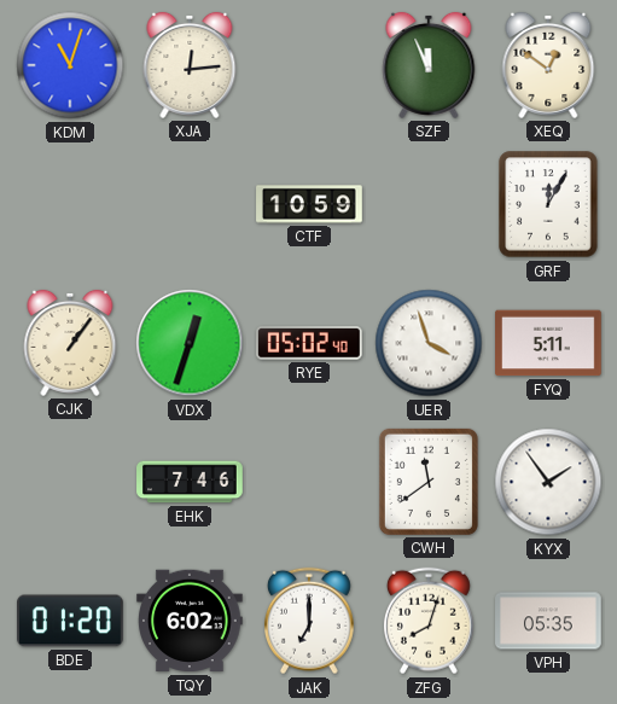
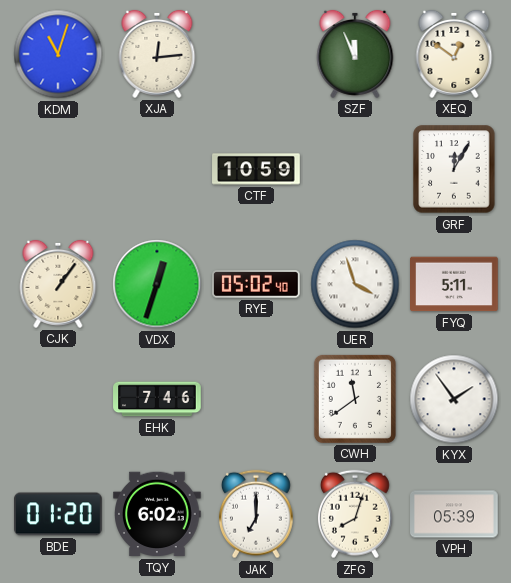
VPH: 05:35 -> 05:39 (454, 514)
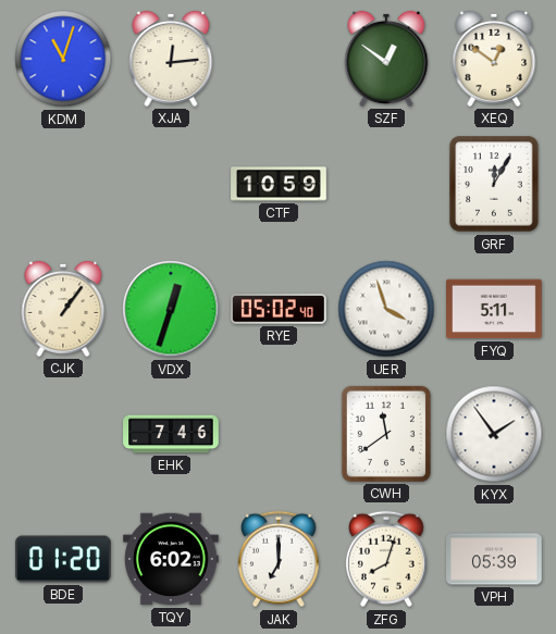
SZF: 11:56 -> 12:51 (386, 59)
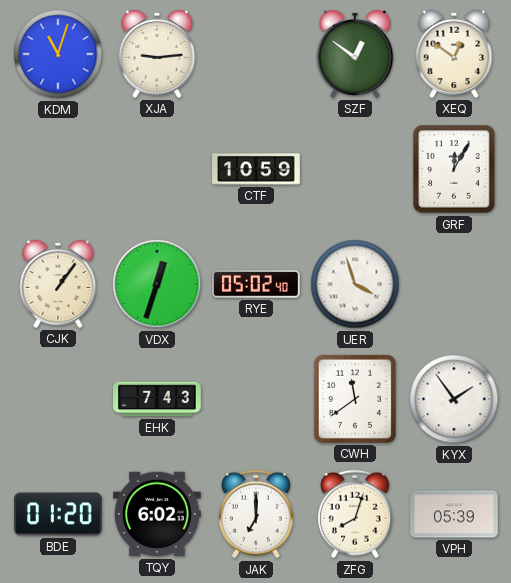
XJA: 12:14 -> 9:14 (157, 54)
FYQ: 5:11 -> none (495, 309)
EHK: 7:46 -> 7:43 (157, 399)
